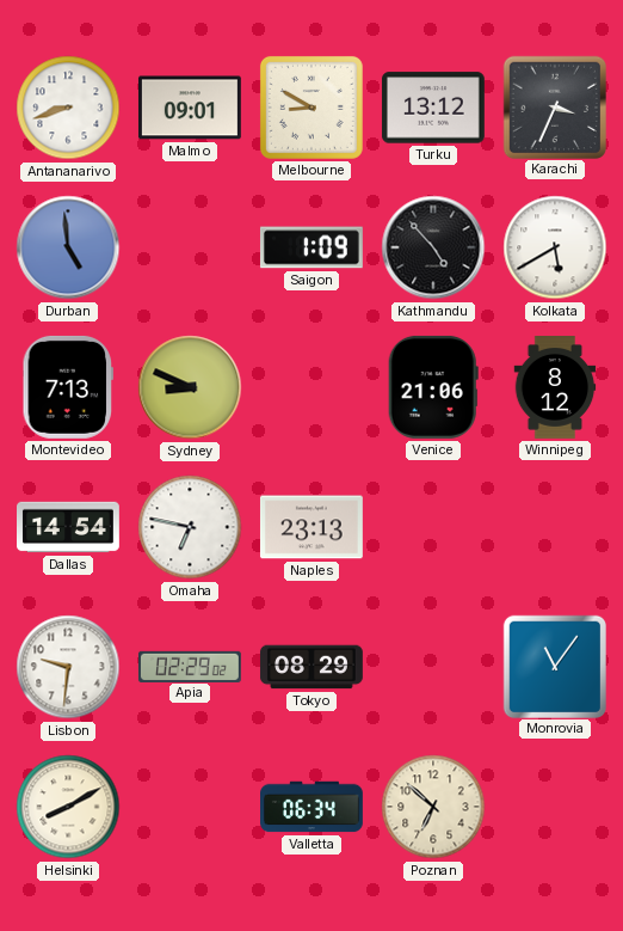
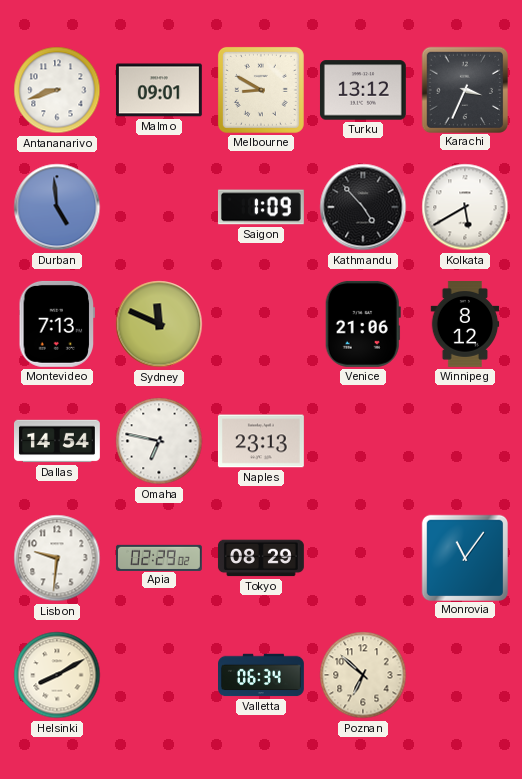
Sydney: 8:49 -> 11:49 (159, 324)
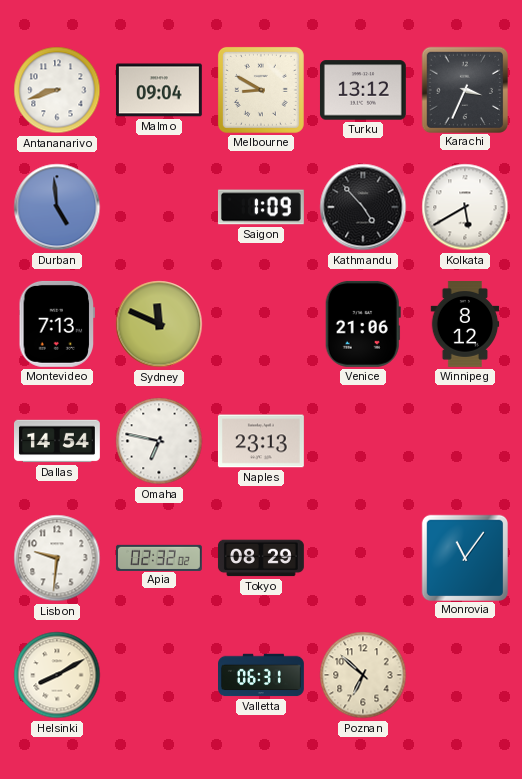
Malmo: 09:01 -> 09:04 (159, 90)
Apia: 02:29 -> 02:32 (159, 557)
Valletta: 06:34 -> 06:31 (262, 675)
